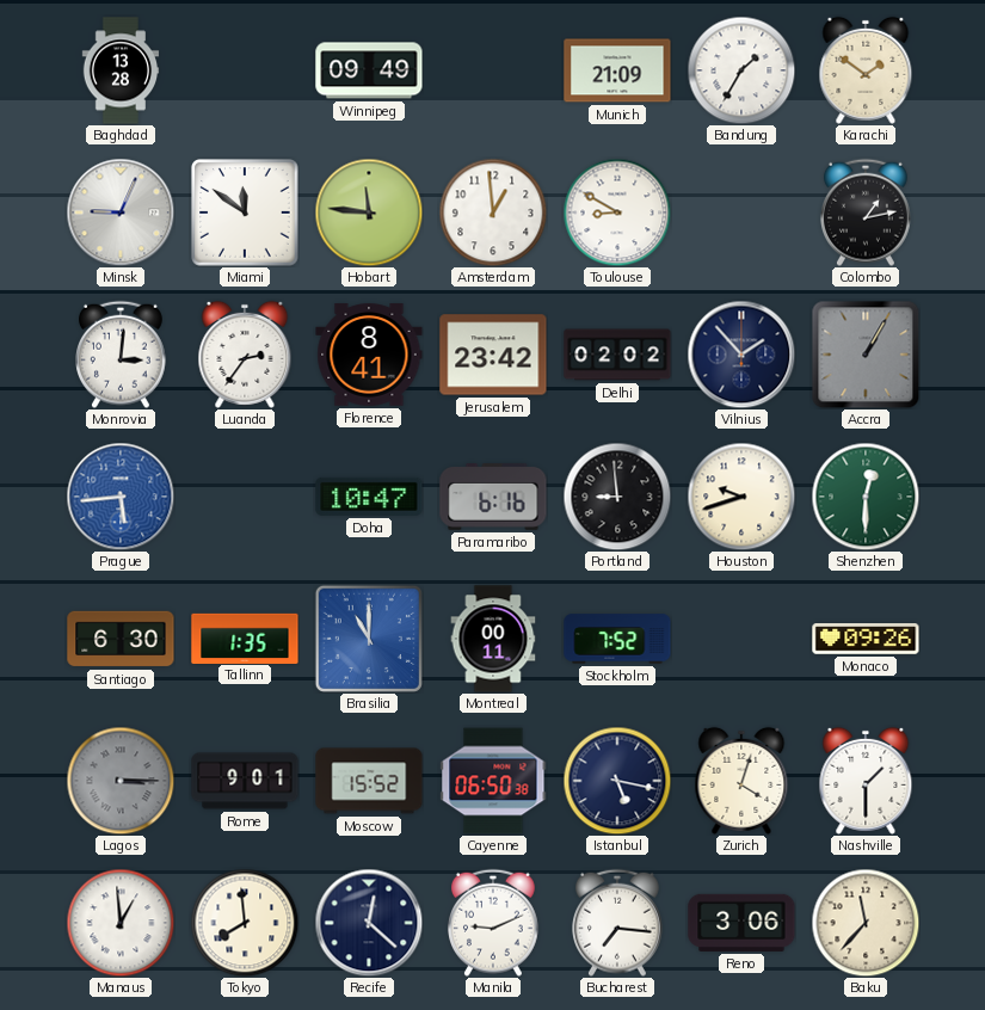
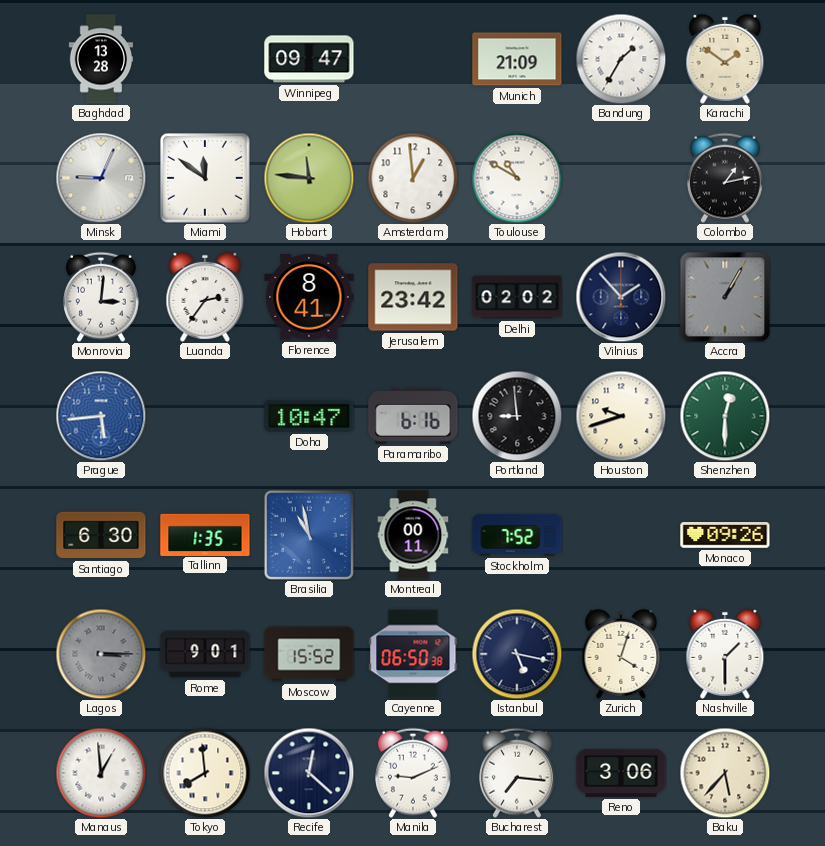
Winnipeg: 09:49 -> 09:47 (309, 59)
Toulouse: 8:50 -> 10:50 (517, 178)
Brasilia: 11:00 -> 10:58 (309, 535)
Baku: 11:37 -> 5:37 (725, 773)
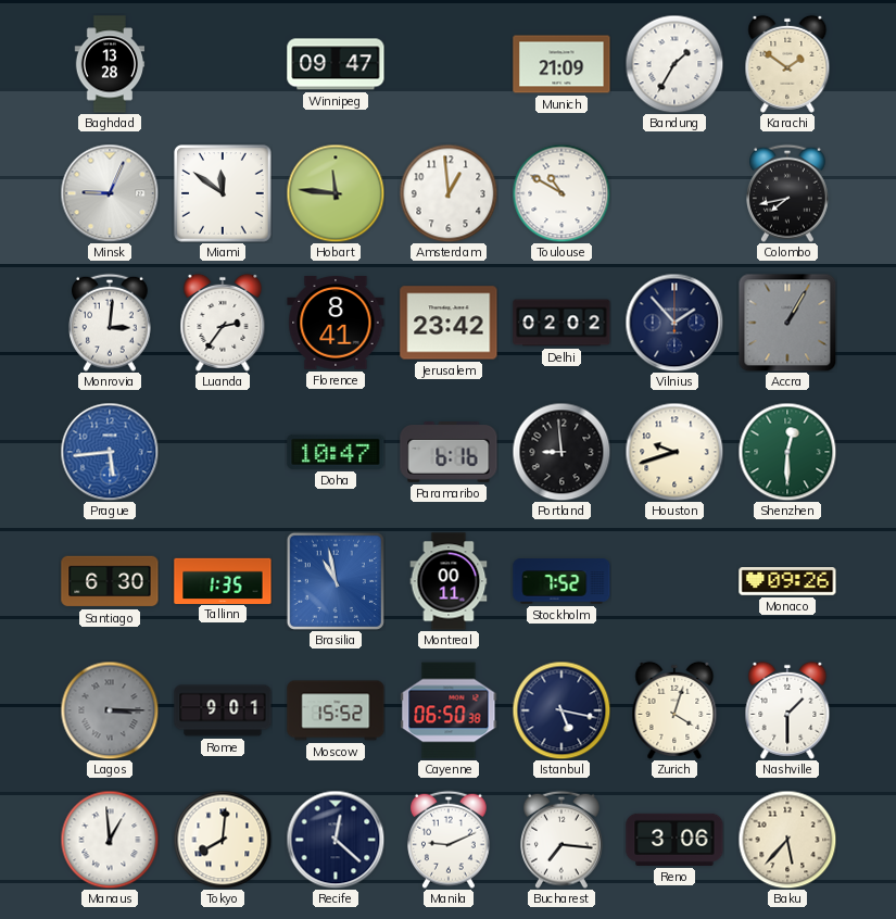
Colombo: 1:13 -> 7:43 (788, 193)
Tokyo: 7:59 -> 8:01 (223, 840)
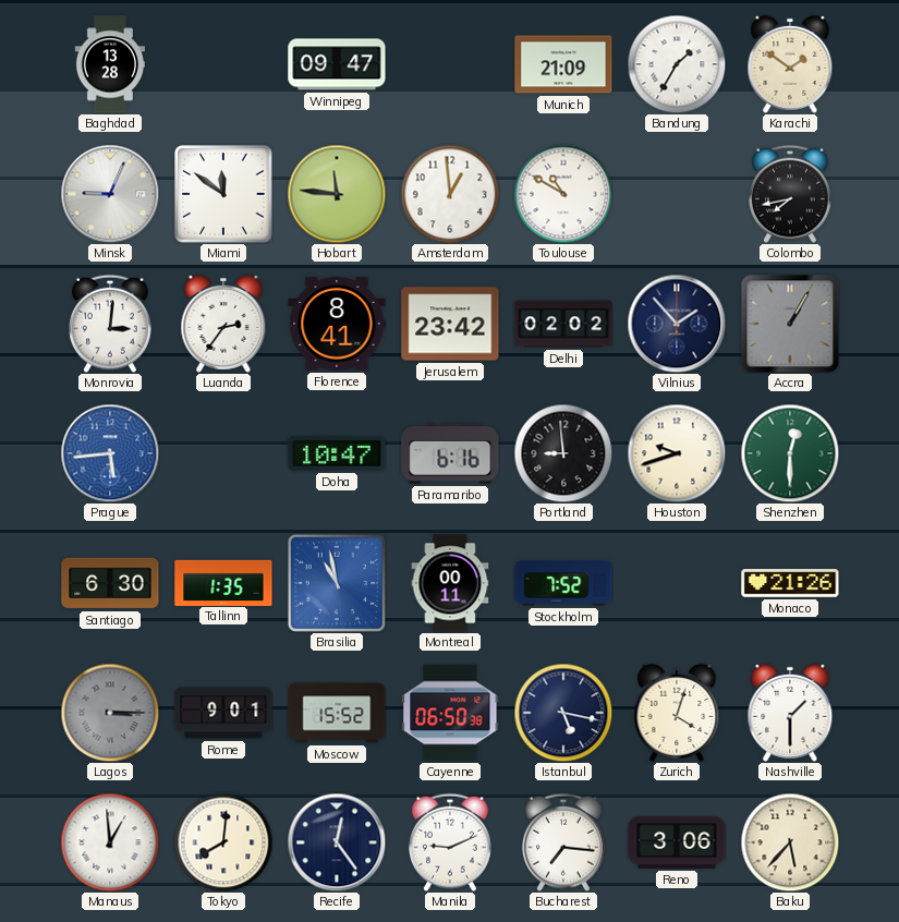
Monaco: 09:26 -> 21:26 (790, 583)
Recife: 12:22 -> 12:24 (337, 842)
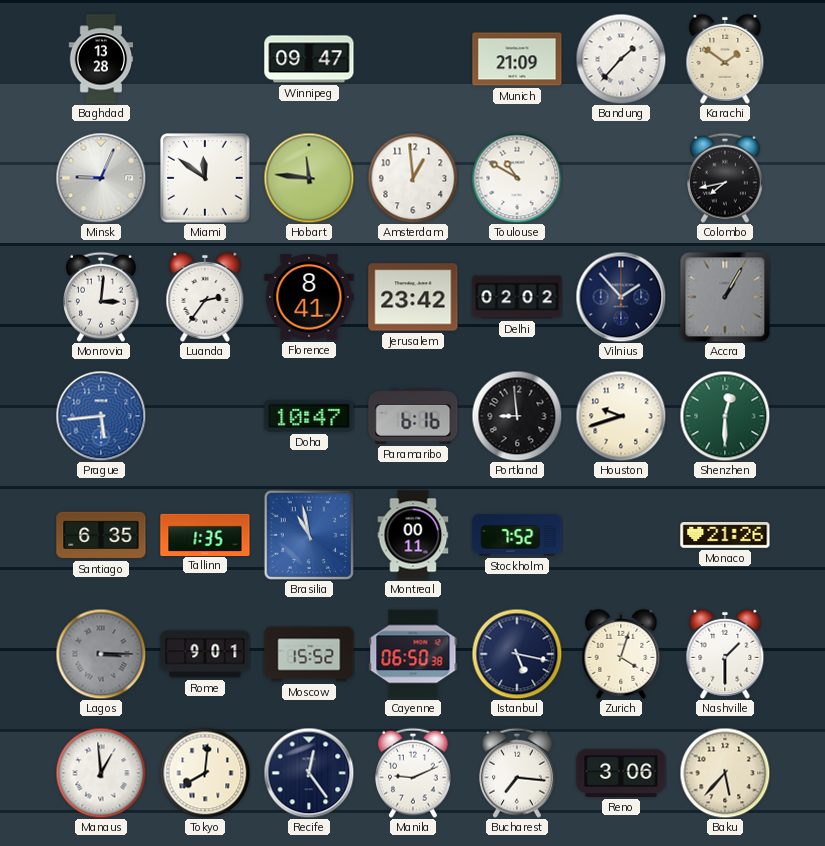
Bandung: 1:35 -> 1:37 (621, 59)
Santiago: 6:30 -> 6:35 (101, 535)
